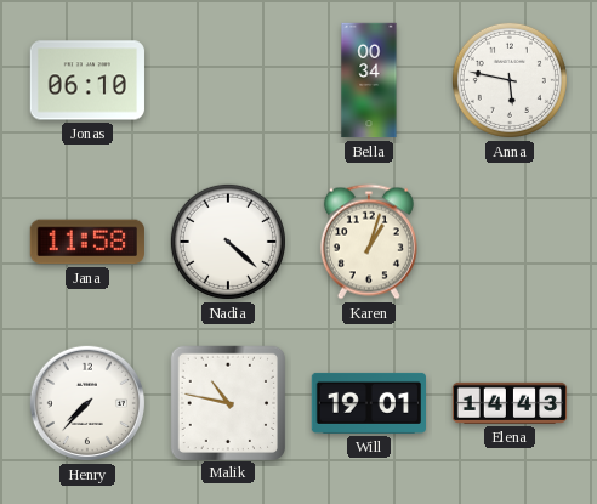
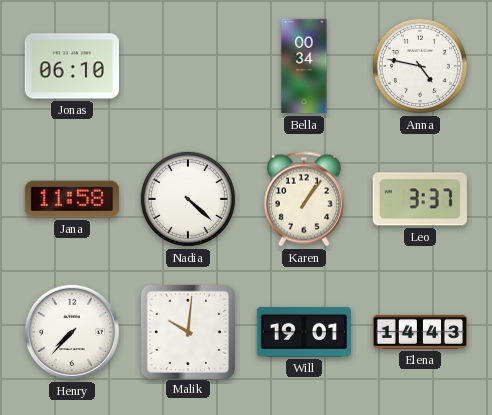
Anna: 5:47 -> 4:47 (420, 66)
Karen: 1:03 -> 1:06 (304, 199)
Leo: none -> 3:37 (420, 199)
Malik: 10:47 -> 10:01 (187, 331)
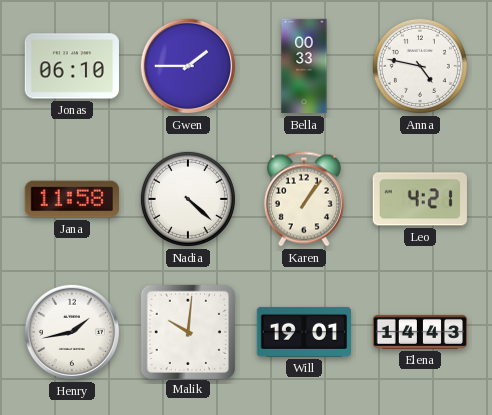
Gwen: none -> 1:45 (187, 66)
Bella: 00:34 -> 00:33 (304, 66)
Leo: 3:37 -> 4:21 (420, 199)
Henry: 7:37 -> 1:43 (71, 332)
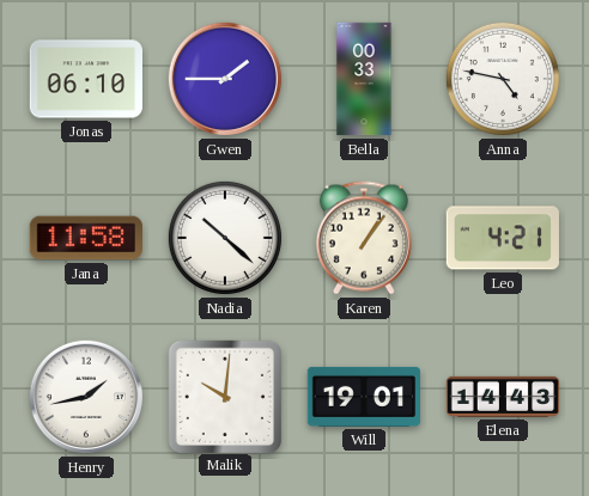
Nadia: 4:22 -> 10:22 (225, 238)
